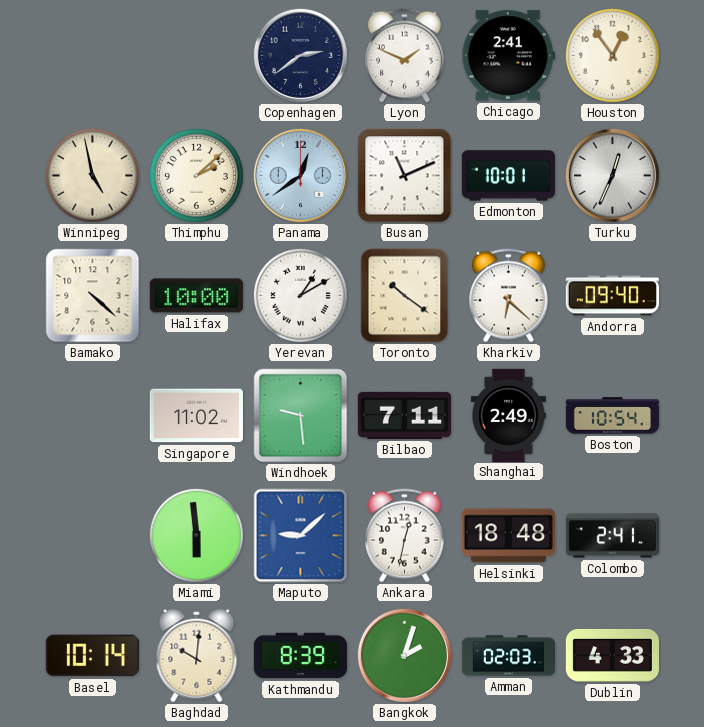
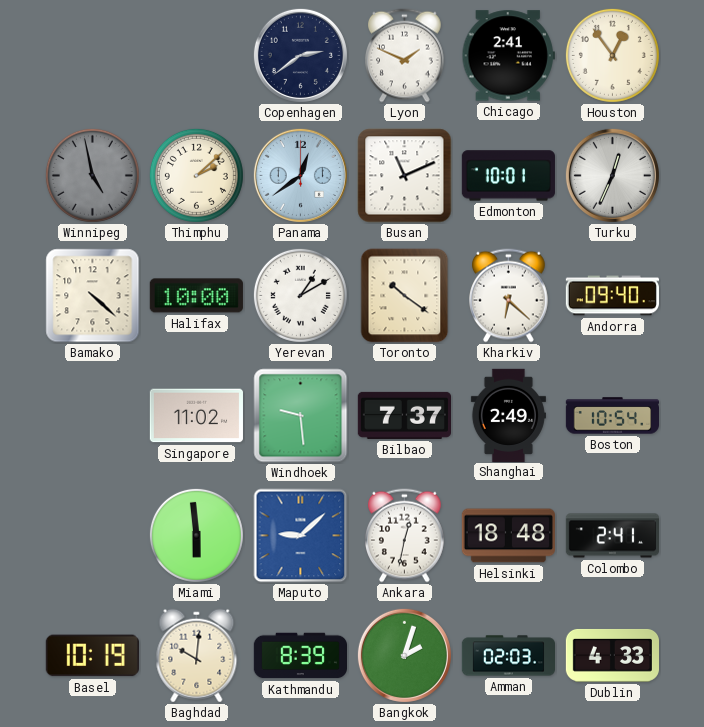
Winnipeg dial: cream -> grey (92, 175)
Bilbao: 7:11 -> 7:37 (404, 415)
Basel: 10:14 -> 10:19 (92, 656)
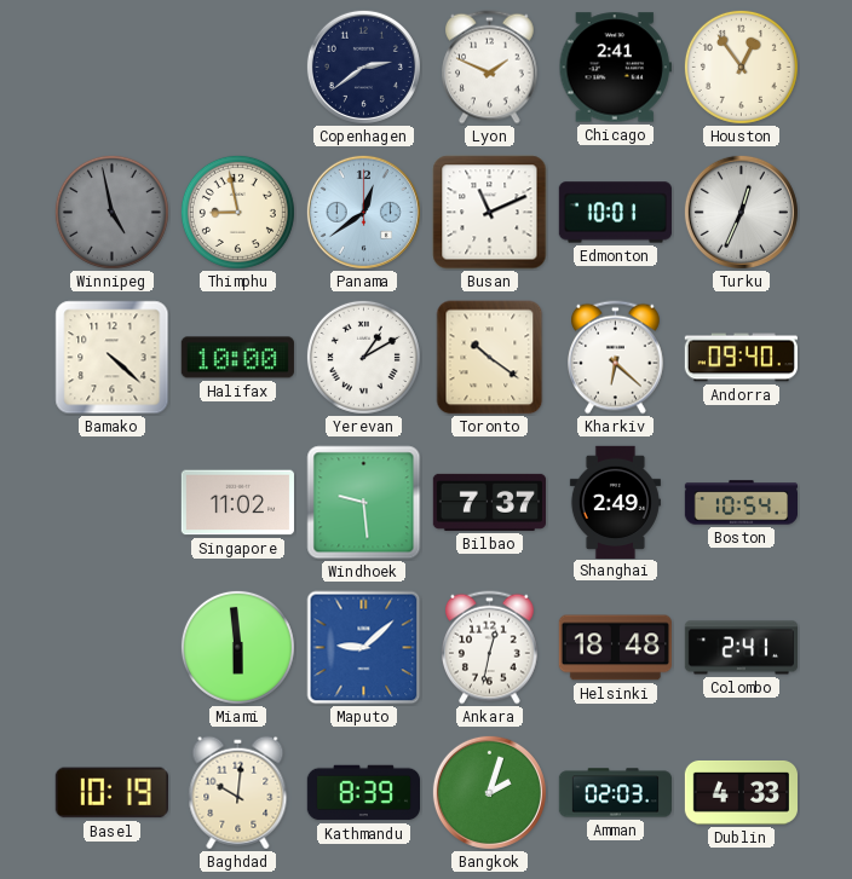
Thimphu: 2:08 -> 8:58 (237, 212)
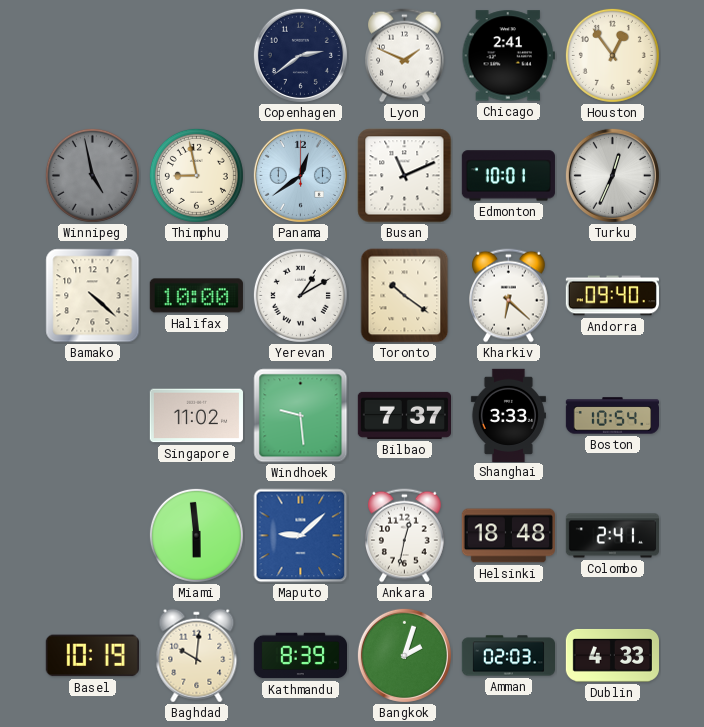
Shanghai: 2:49 -> 3:33 (508, 415)
